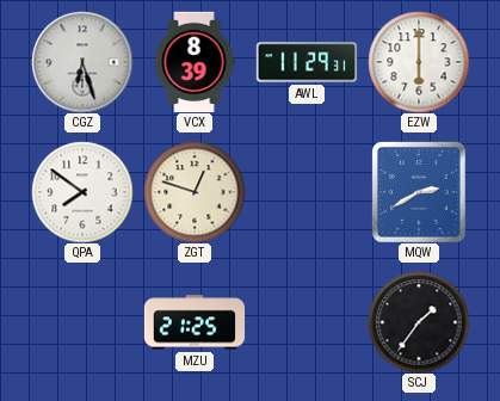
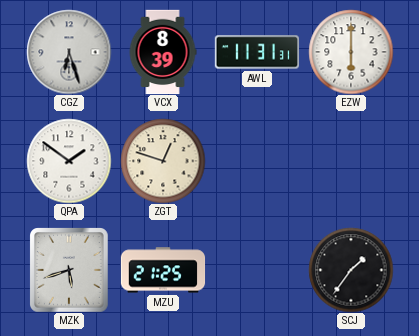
AWL: 11:29 -> 11:31 (257, 52)
QPA: 7:51 -> 1:51 (69, 161)
MQW: 2:40 -> none (420, 192)
MZK: none -> 5:42 (70, 270)
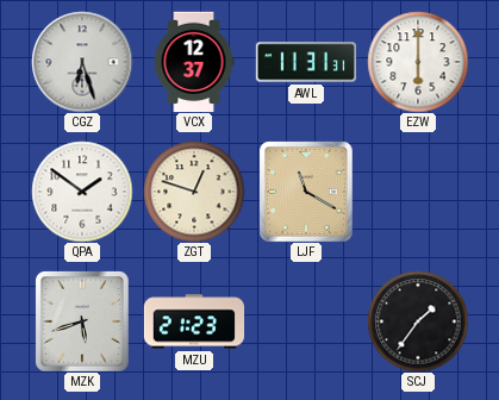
VCX: 8:39 -> 12:37 (194, 62)
LJF: none -> 11:20 (307, 192)
MZU: 21:25 -> 21:23 (194, 321)
